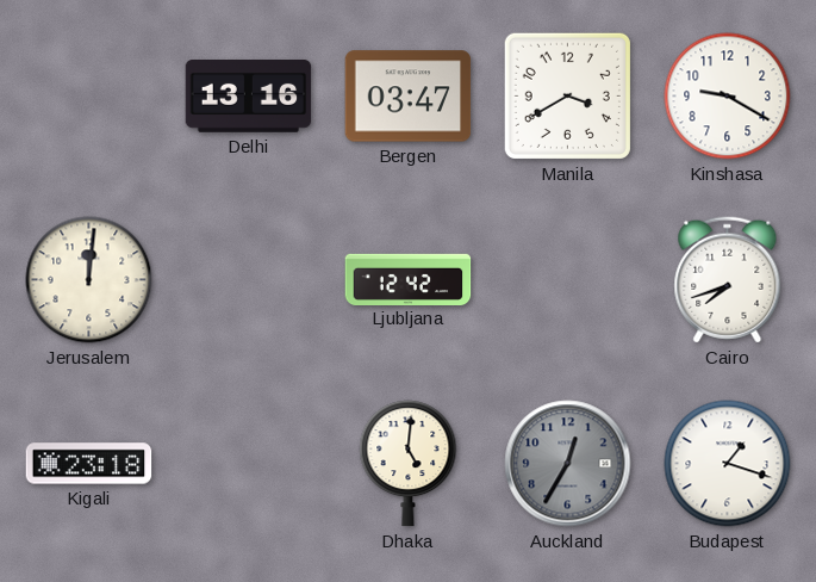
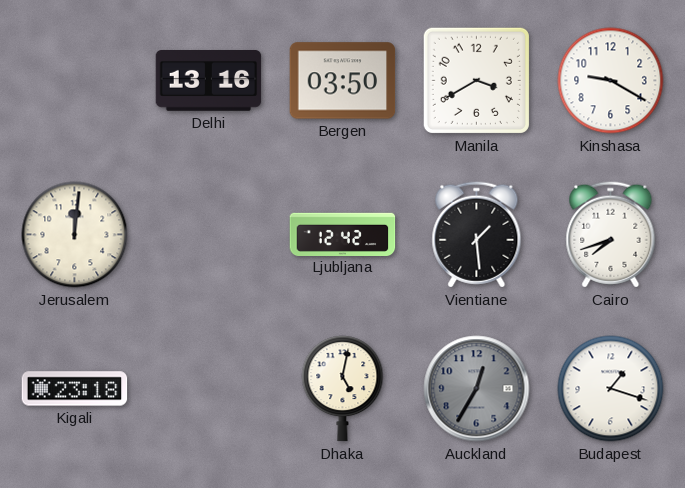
Bergen: 03:47 -> 03:50 (343, 81)
Vientiane: none -> 1:29 (477, 235)
Dhaka: 5:01 -> 5:02 (343, 389)
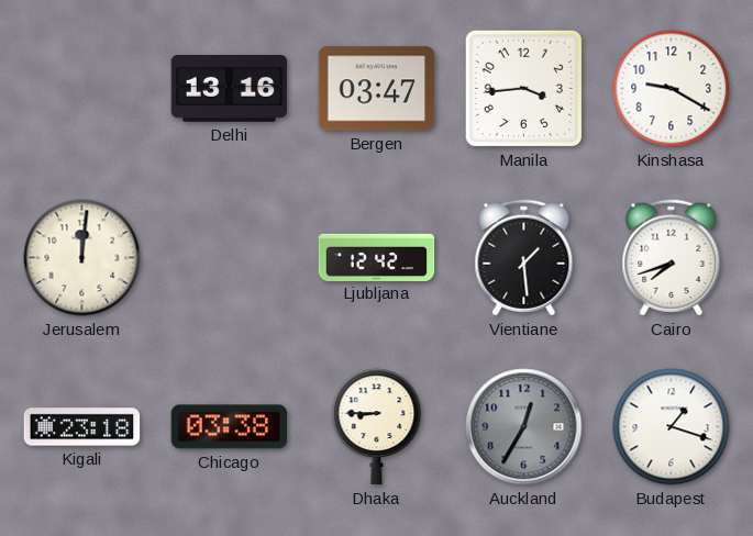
Bergen: 03:50 -> 03:47 (377, 89)
Manila: 3:40 -> 3:44 (523, 88)
Chicago: none -> 03:38 (230, 427)
Dhaka: 5:02 -> 8:45 (377, 427)
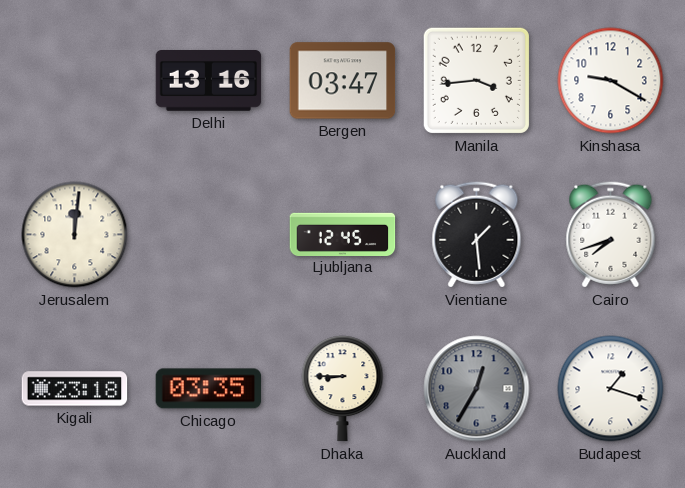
Ljubljana: 12:42 -> 12:45 (343, 234)
Chicago: 03:38 -> 03:35 (209, 389)
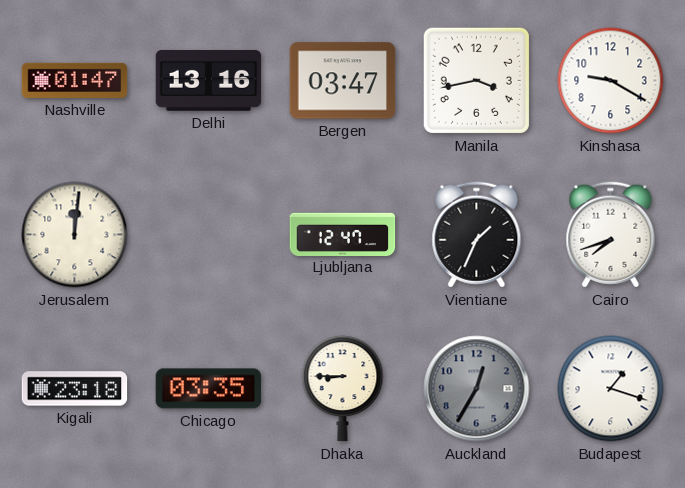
Nashville: none -> 01:47 (75, 80)
Manila: 3:44 -> 3:43 (476, 80)
Ljubljana: 12:45 -> 12:47 (343, 234)
Vientiane: 1:29 -> 1:34 (477, 235)
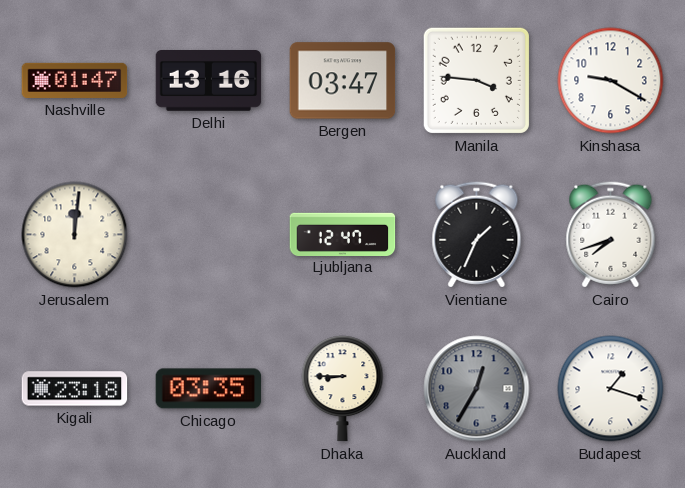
Manila: 3:43 -> 3:46 (476, 80)
